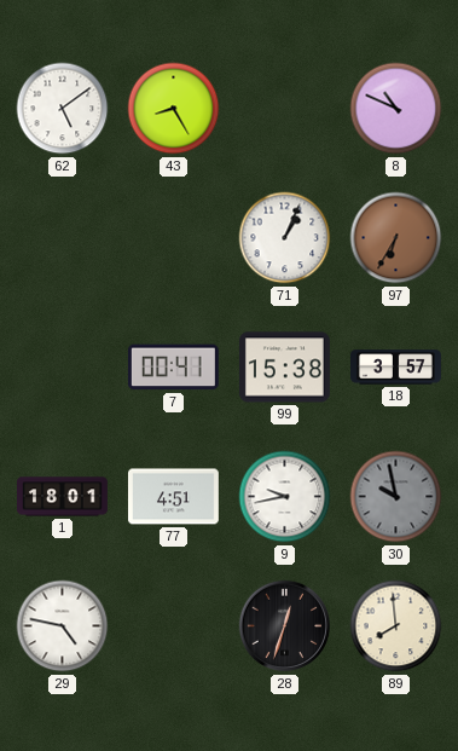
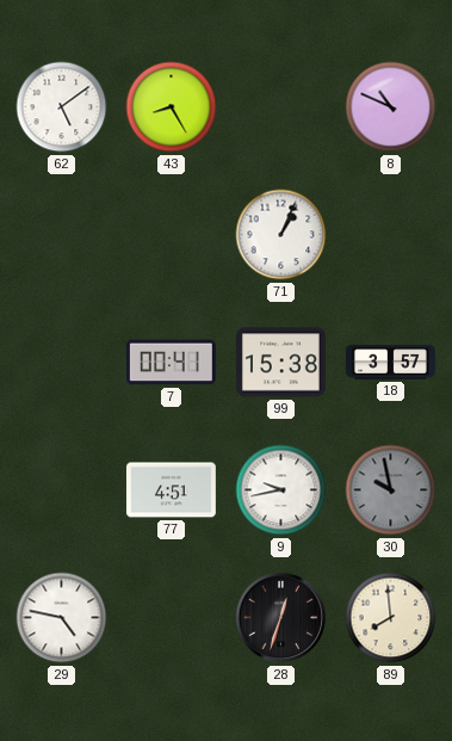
97: 6:35 -> none (396, 238)
1: 18:01 -> none (63, 497)
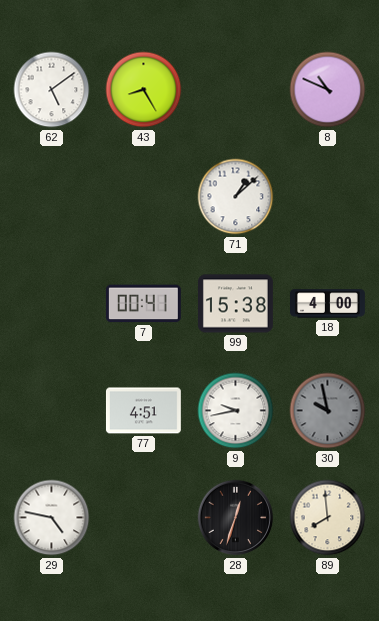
71: 1:04 -> 1:08 (236, 197)
18: 3:57 -> 4:00 (328, 304)
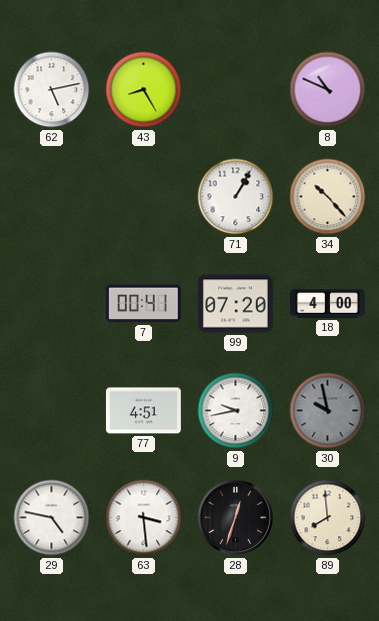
62: 5:09 -> 5:13 (52, 90)
71: 1:08 -> 1:05 (236, 197)
34: none -> 10:23 (328, 197)
99: 15:38 -> 07:20 (235, 304)
63: none -> 3:29 (144, 518)
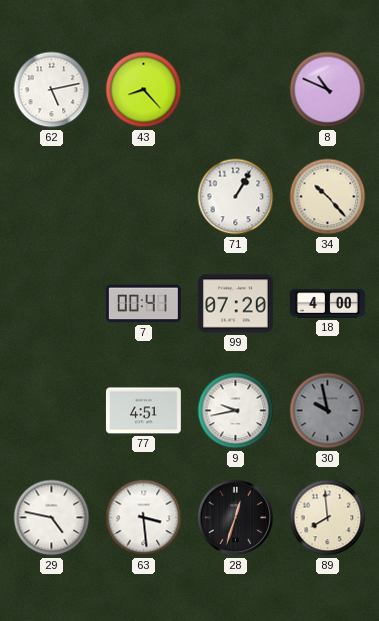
43: 8:25 -> 8:23 (144, 90)
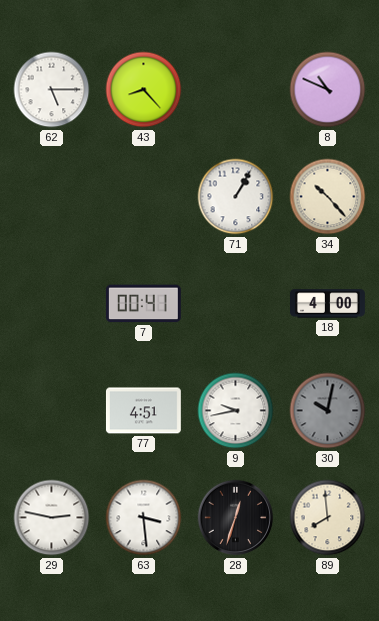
62: 5:13 -> 5:15 (52, 90)
99: 07:20 -> none (235, 304)
30: 9:58 -> 10:02 (328, 411)
29: 4:47 -> 2:47 (52, 518)
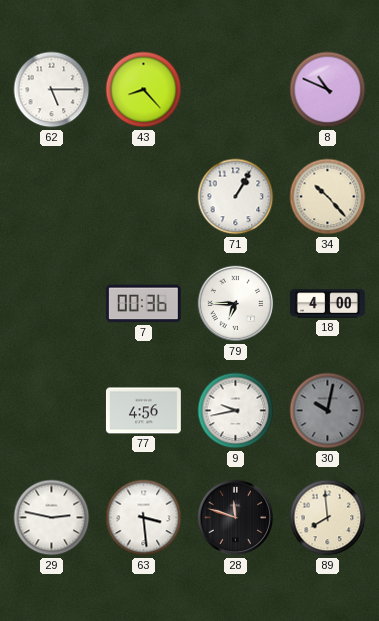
7: 00:41 -> 00:36 (143, 304)
79: none -> 6:45 (236, 304)
77: 4:51 -> 4:56 (143, 411)
28: 12:33 -> 11:48 (236, 518)
